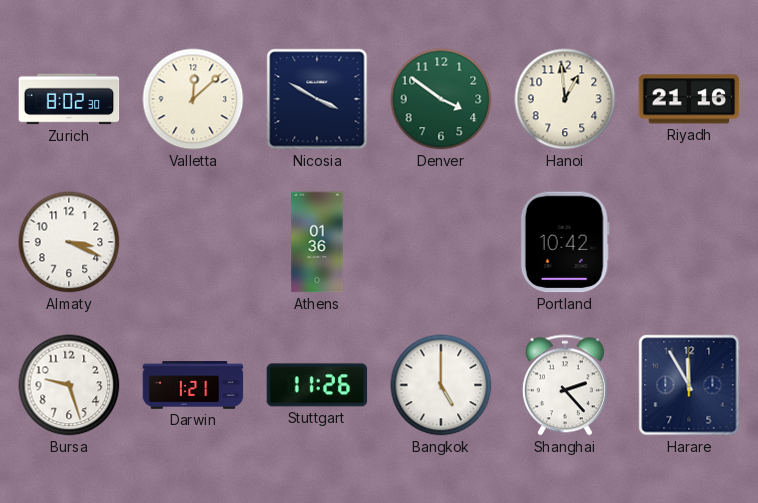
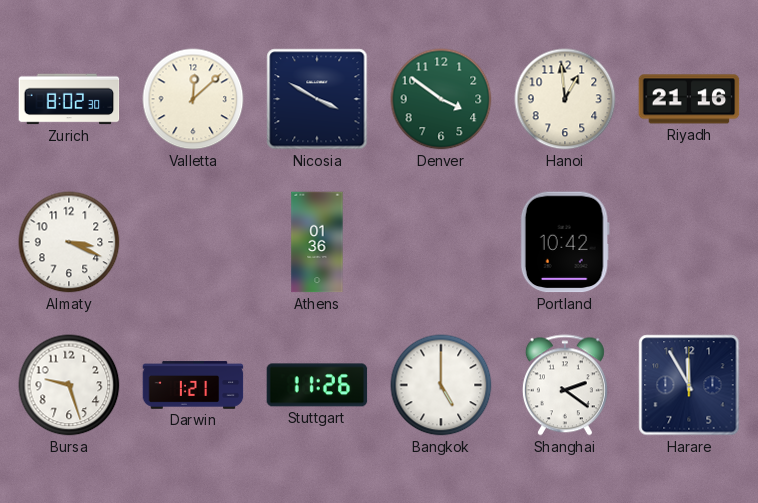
Shanghai: 2:23 -> 2:21 (565, 385)
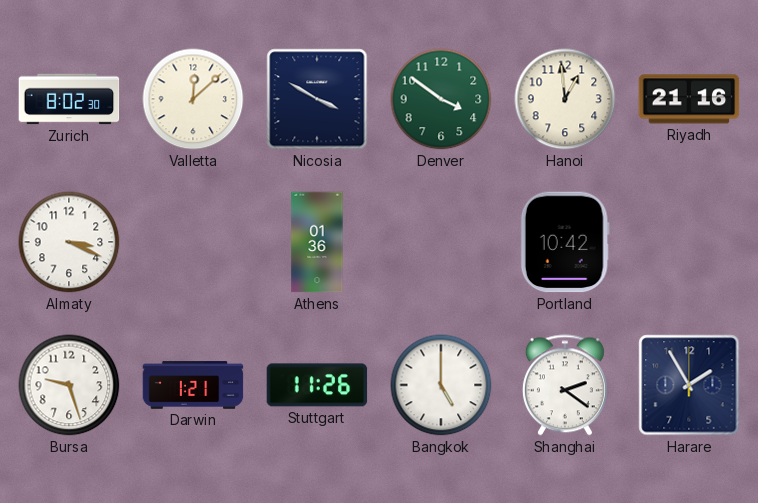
Harare: 11:55 -> 1:55 (689, 385)
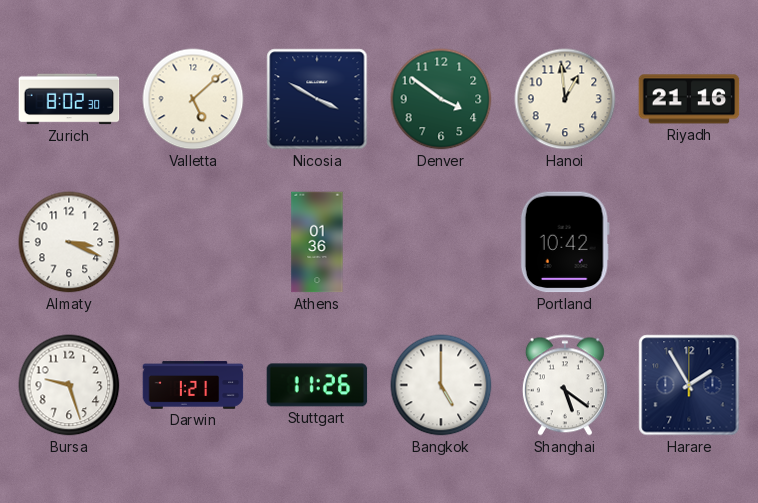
Valletta: 12:08 -> 5:08 (193, 99)
Shanghai: 2:21 -> 5:21 (565, 385)
